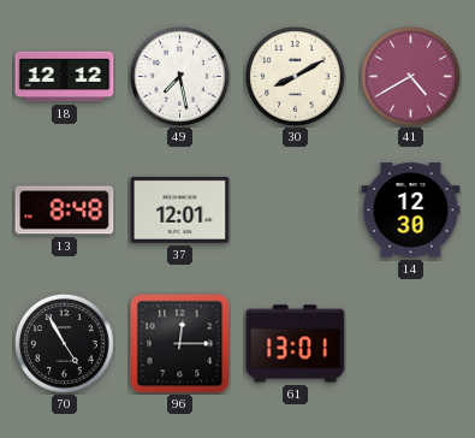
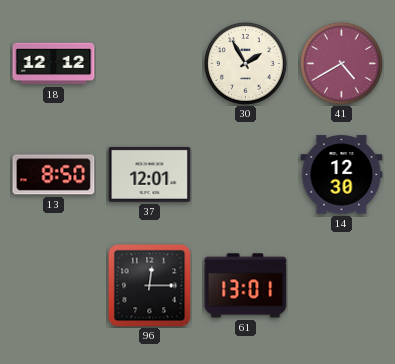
49: 7:28 -> none (180, 77)
30: 8:10 -> 1:55 (246, 64)
13: 8:48 -> 8:50 (54, 175)
70: 4:55 -> none (65, 344)
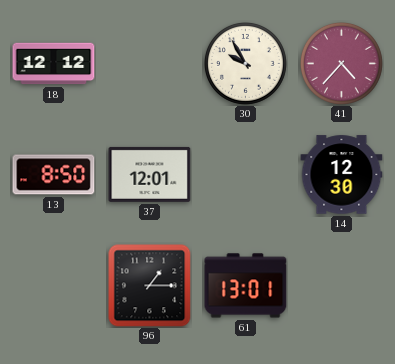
30: 1:55 -> 9:55 (246, 64)
41: 4:40 -> 4:37 (342, 64)
96: 12:15 -> 1:15 (150, 286)
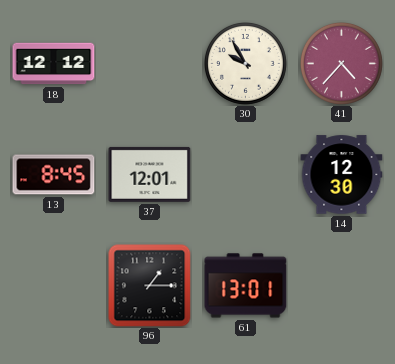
13: 8:50 -> 8:45 (54, 175)
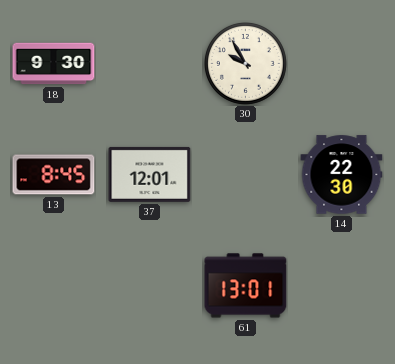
18: 12:12 -> 9:30 (54, 64)
41: 4:37 -> none (342, 64)
14: 12:30 -> 22:30 (342, 175)
96: 1:15 -> none (150, 286)
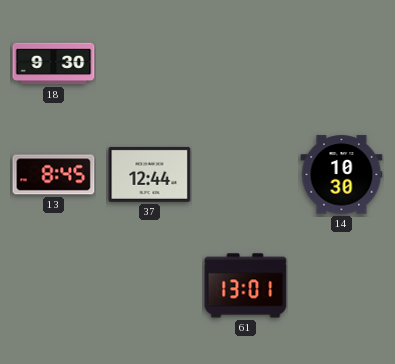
30: 9:55 -> none (246, 64)
37: 12:01 -> 12:44 (150, 174)
14: 22:30 -> 10:30 (342, 175)
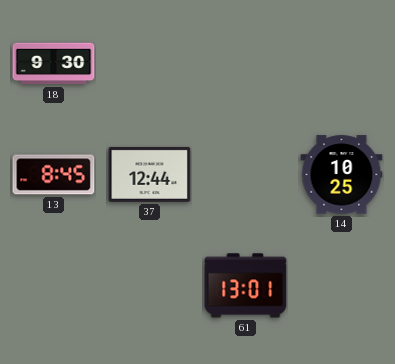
14: 10:30 -> 10:25 (342, 175)
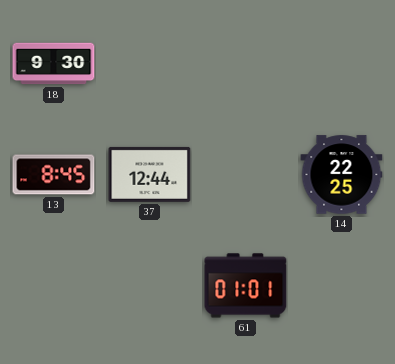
14: 10:25 -> 22:25 (342, 175)
61: 13:01 -> 01:01 (246, 286)
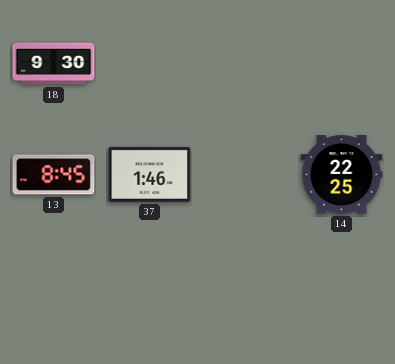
37: 12:44 -> 1:46 (150, 174)
61: 01:01 -> none (246, 286)
